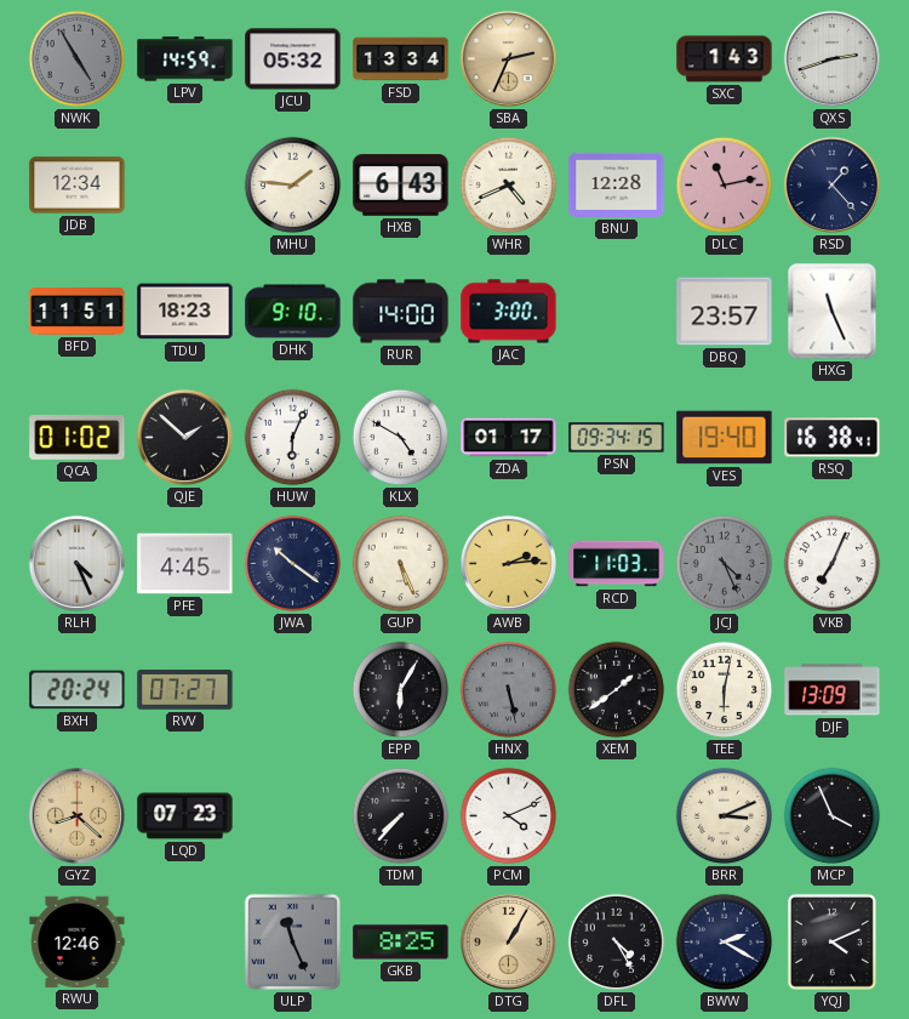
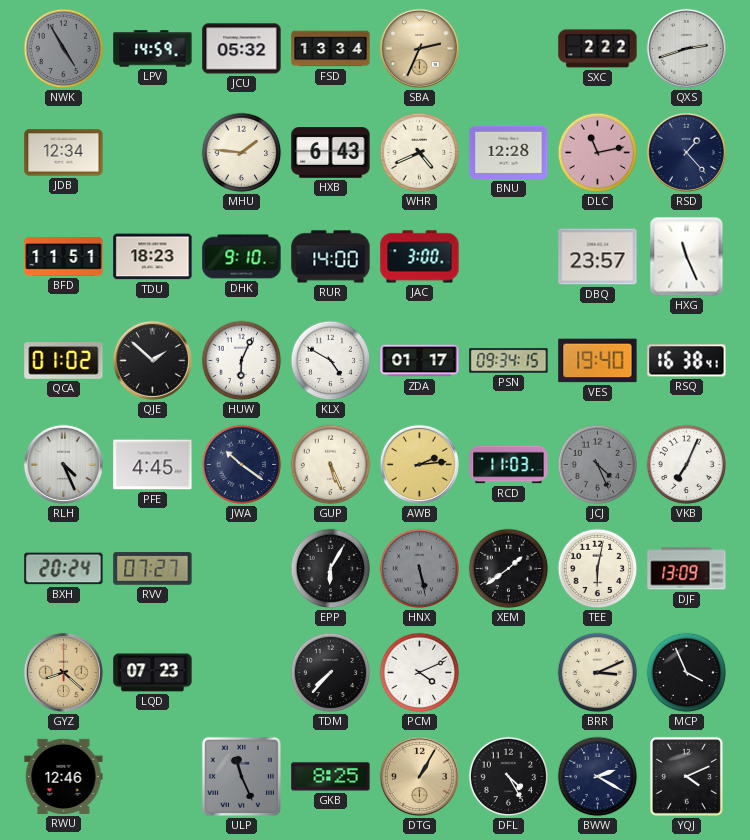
SXC: 1:43 -> 2:22 (598, 49)
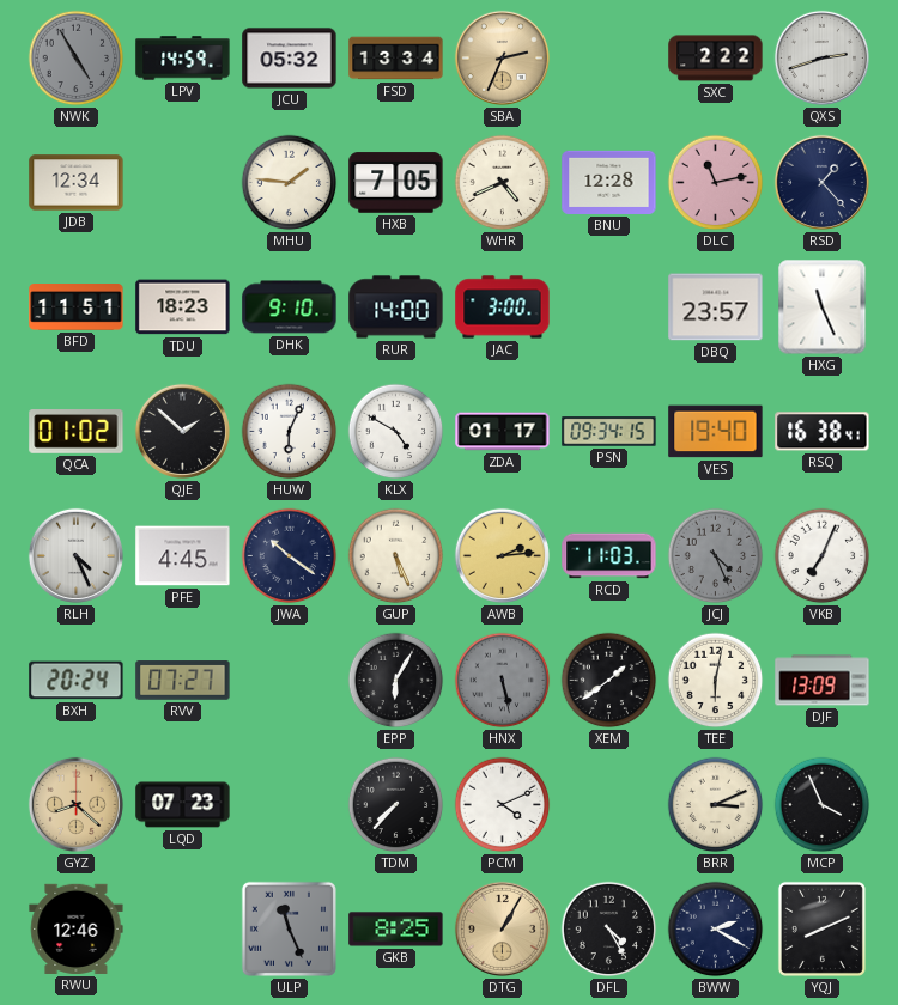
HXB: 6:43 -> 7:05 (396, 183)
YQJ: 4:11 -> 8:11 (821, 928)
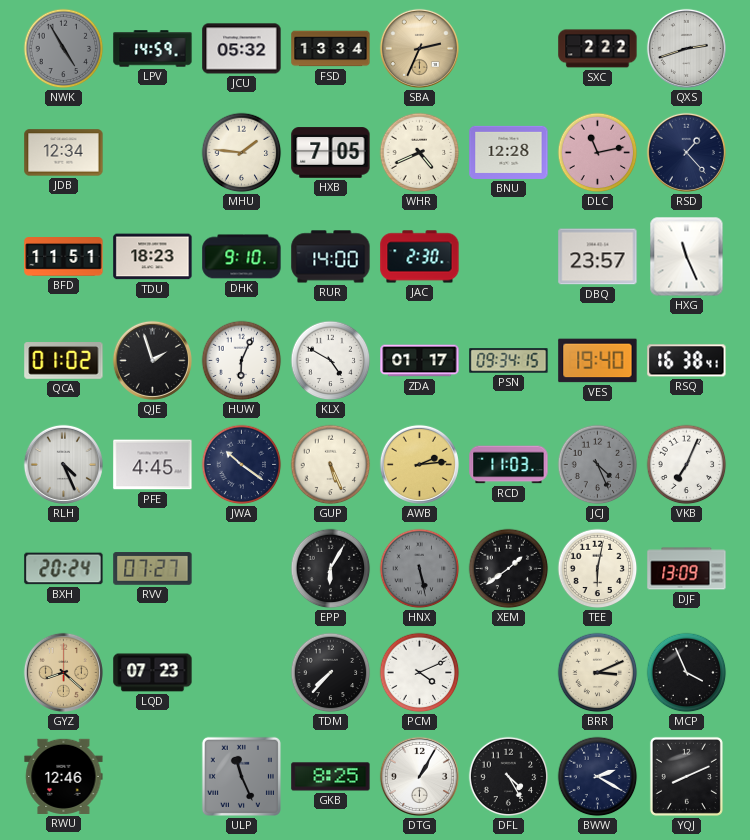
JAC: 3:00 -> 2:30 (420, 257)
QJE: 1:52 -> 1:57 (152, 360)
DTG dial: champagne -> white (419, 776)
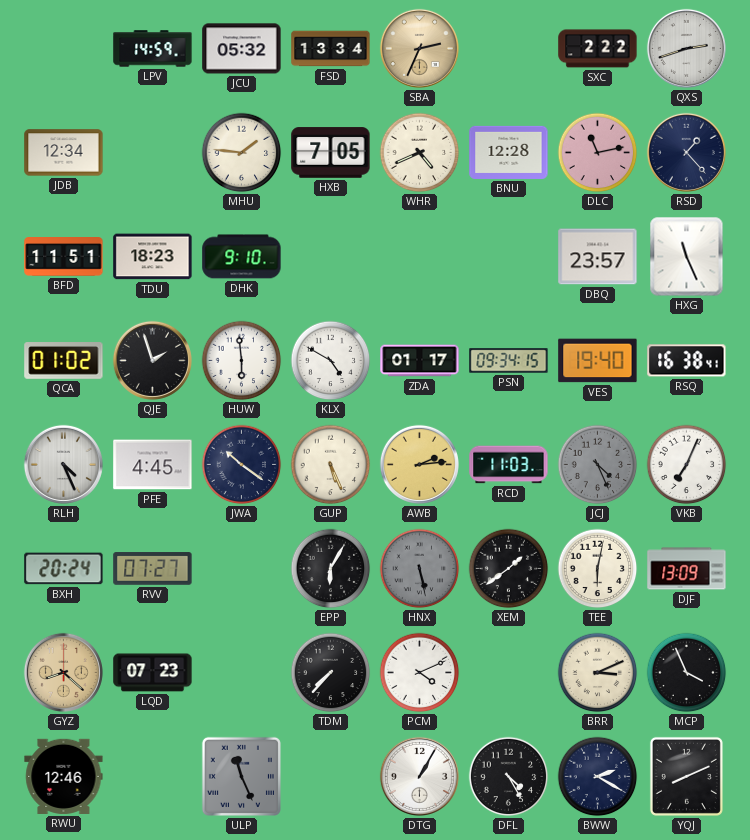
NWK: 4:55 -> none (64, 49)
RUR: 14:00 -> none (331, 257)
JAC: 2:30 -> none (420, 257)
HUW: 6:04 -> 5:59 (242, 361)
GKB: 8:25 -> none (331, 777)
